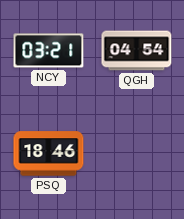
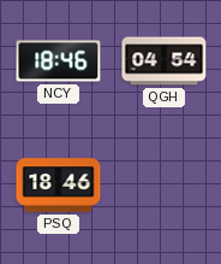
NCY: 03:21 -> 18:46 (59, 61)
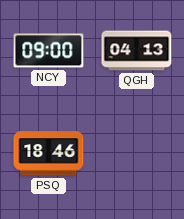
NCY: 18:46 -> 09:00 (49, 51)
QGH: 04:54 -> 04:13 (137, 51)
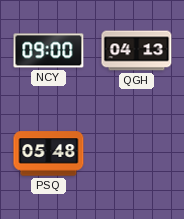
PSQ: 18:46 -> 05:48 (49, 154)
